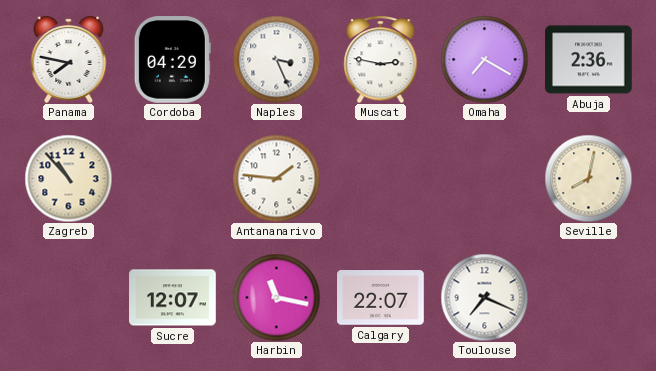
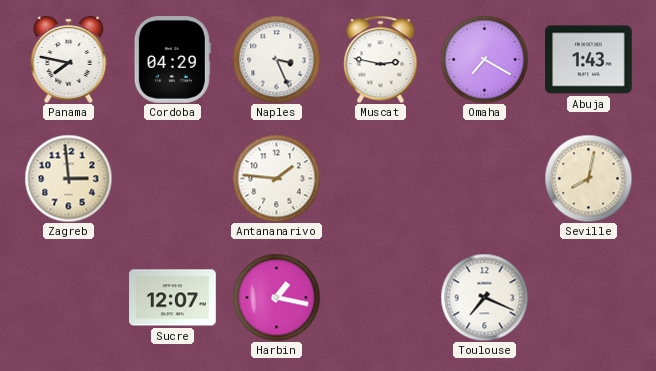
Abuja: 2:36 -> 1:43 (589, 60)
Zagreb: 10:53 -> 2:59 (68, 178)
Harbin: 11:17 -> 1:17 (276, 297)
Calgary: 22:07 -> none (381, 298)
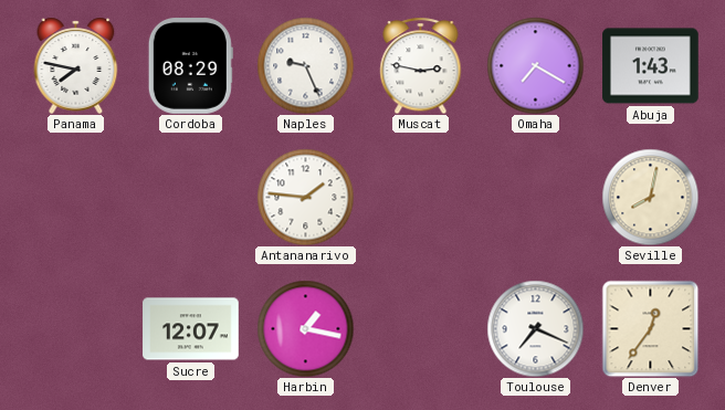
Cordoba: 04:29 -> 08:29 (190, 66)
Naples: 3:26 -> 9:26 (305, 65)
Zagreb: 2:59 -> none (68, 178)
Denver: none -> 12:36 (650, 328)
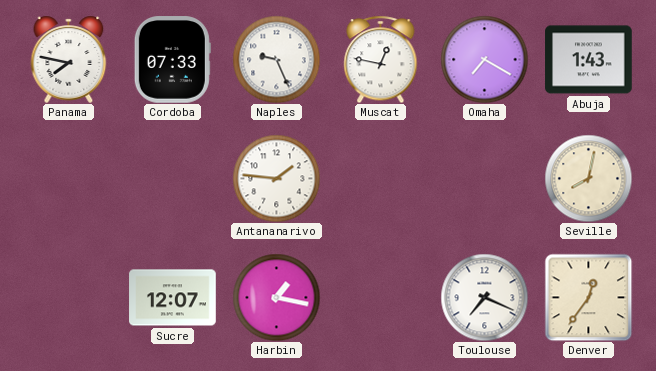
Cordoba: 08:29 -> 07:33 (172, 60)
Muscat: 2:47 -> 12:47 (381, 59)
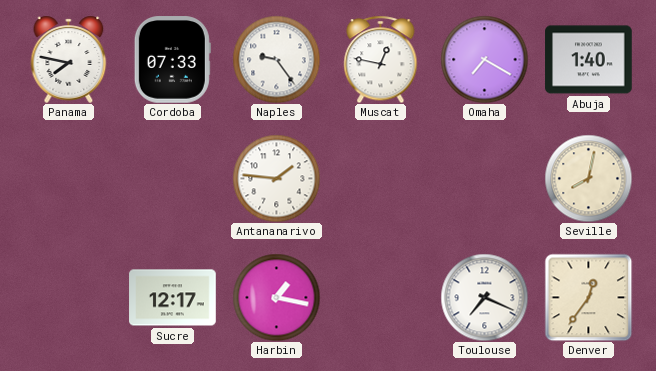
Naples: 9:26 -> 9:24 (276, 59)
Abuja: 1:43 -> 1:40 (589, 60)
Sucre: 12:07 -> 12:17 (173, 298)
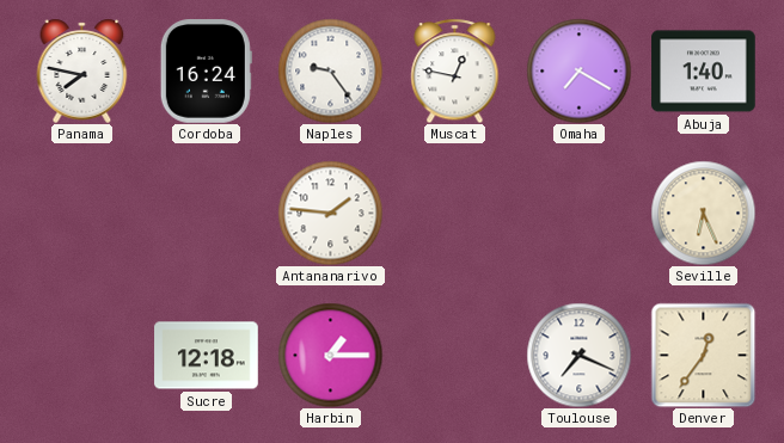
Cordoba: 07:33 -> 16:24 (206, 72)
Seville: 8:02 -> 6:26 (703, 213)
Sucre: 12:17 -> 12:18 (207, 356)
Harbin: 1:17 -> 1:15 (330, 355)
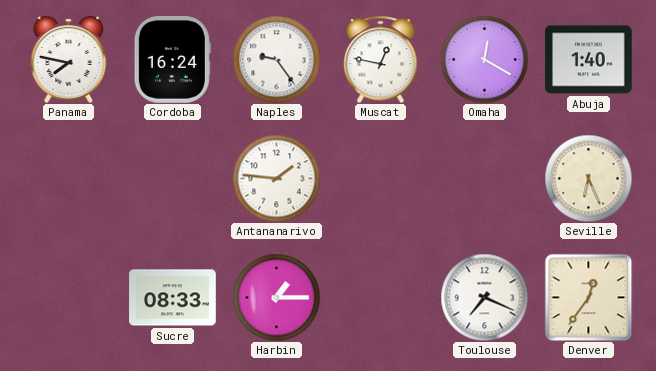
Omaha: 7:20 -> 12:20 (484, 59)
Sucre: 12:18 -> 08:33 (173, 298)
